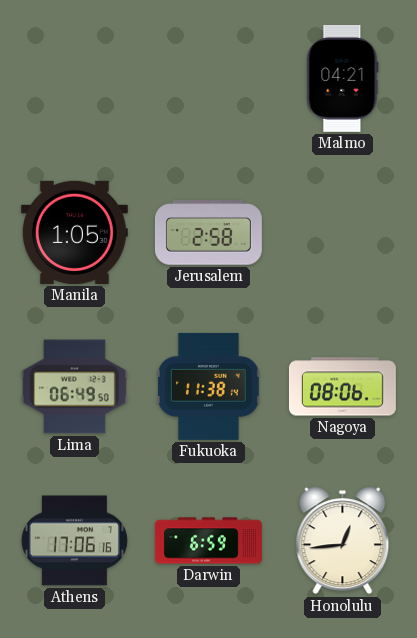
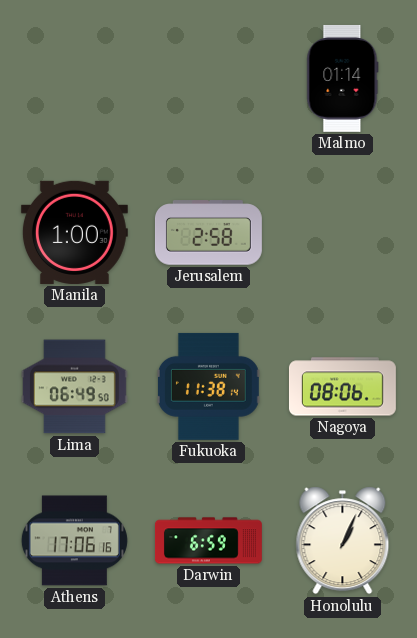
Malmo: 04:21 -> 01:14 (343, 78)
Manila: 1:05 -> 1:00 (74, 232)
Honolulu: 12:44 -> 1:04 (343, 541)
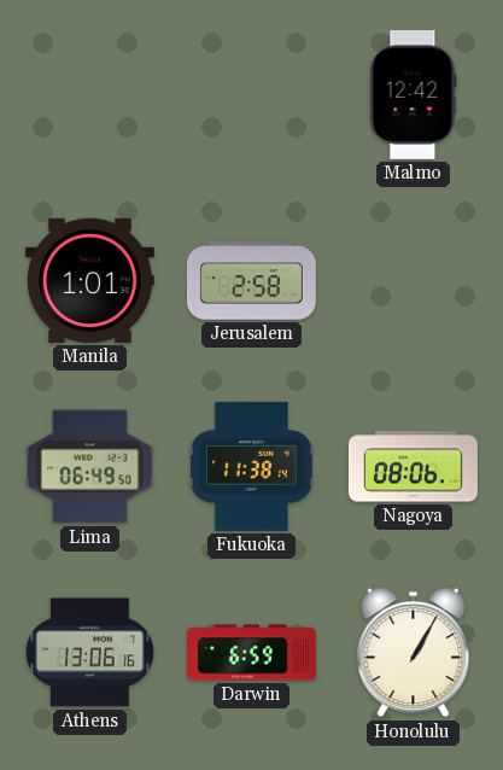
Malmo: 01:14 -> 12:42 (414, 94)
Manila: 1:00 -> 1:01 (89, 280)
Athens: 17:06 -> 13:06 (89, 653)
Honolulu: 1:04 -> 1:05 (414, 653)
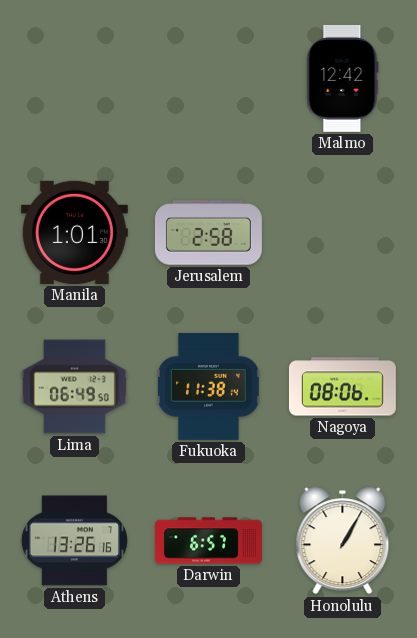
Athens: 13:06 -> 13:26 (74, 541)
Darwin: 6:59 -> 6:57 (208, 541)
